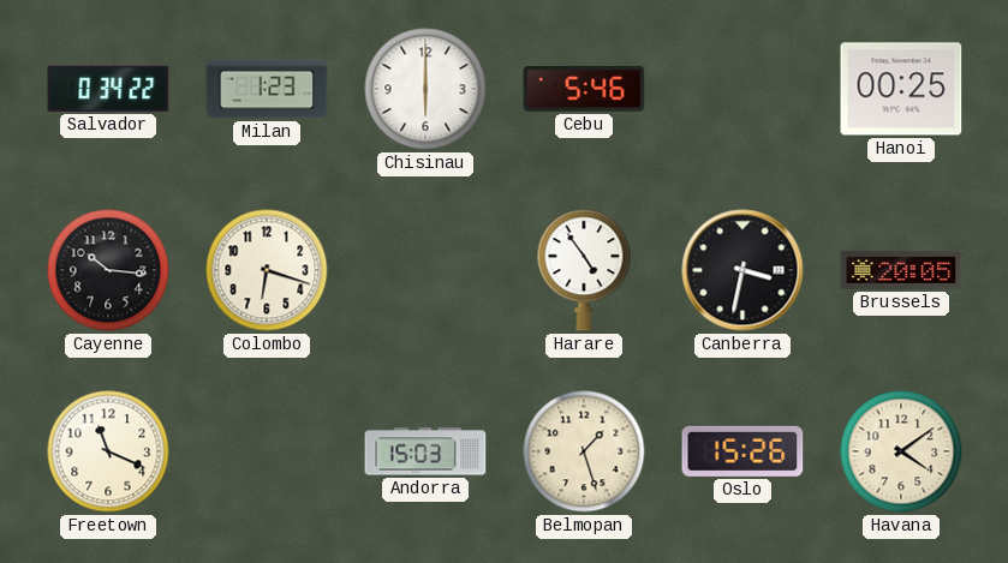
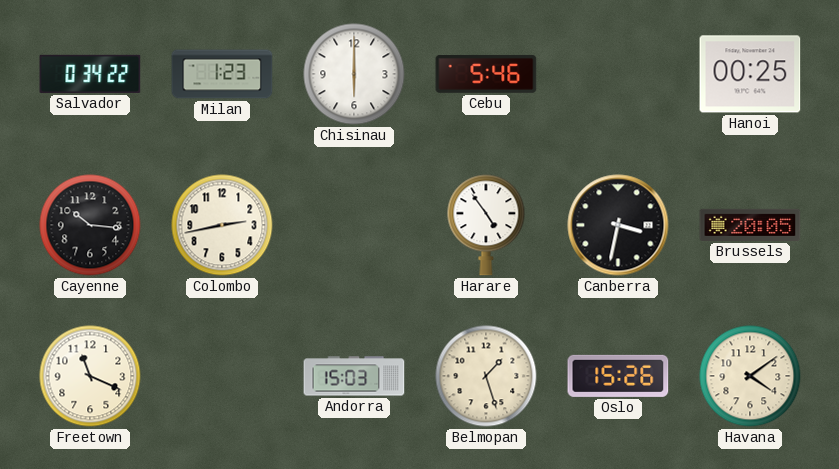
Colombo: 6:18 -> 2:43 (222, 225)
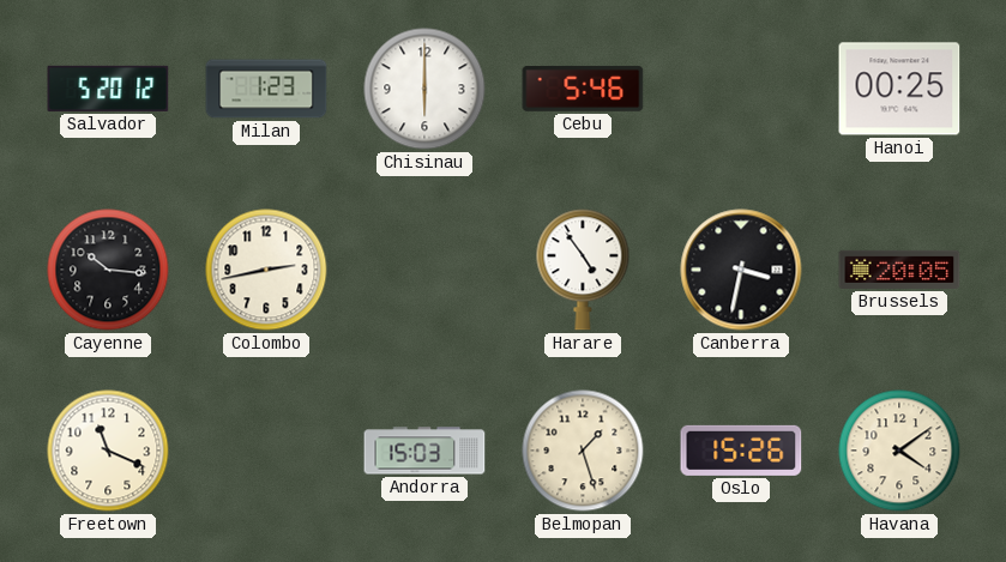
Salvador: 0:34 -> 5:20 (108, 89)
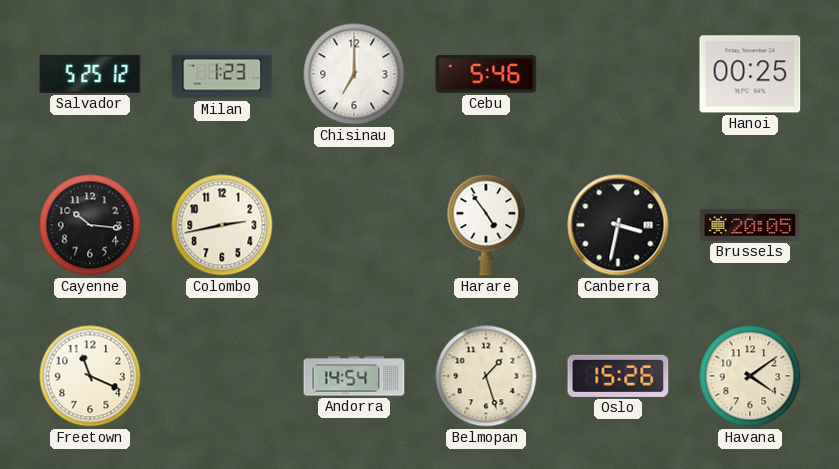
Salvador: 5:20 -> 5:25 (90, 74)
Chisinau: 6:00 -> 7:00 (354, 74)
Andorra: 15:03 -> 14:54 (354, 376)
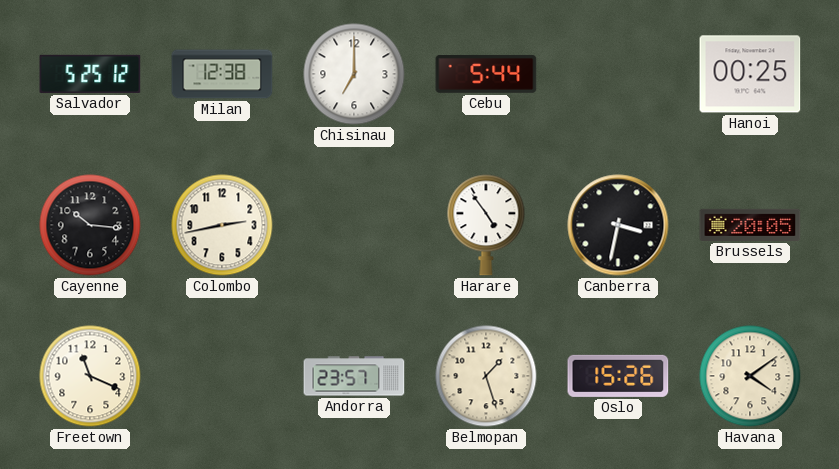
Milan: 1:23 -> 12:38 (222, 74)
Cebu: 5:46 -> 5:44 (486, 74)
Andorra: 14:54 -> 23:57 (354, 376)
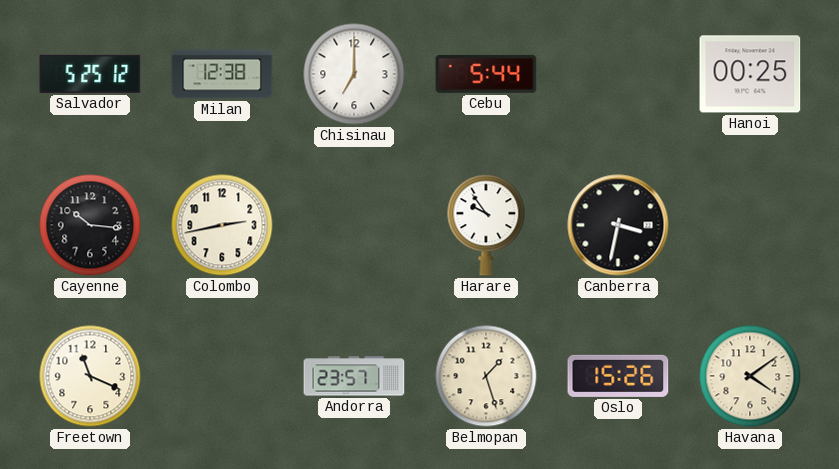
Harare: 4:54 -> 9:54 (486, 225)
Brussels: 20:05 -> none (750, 225)
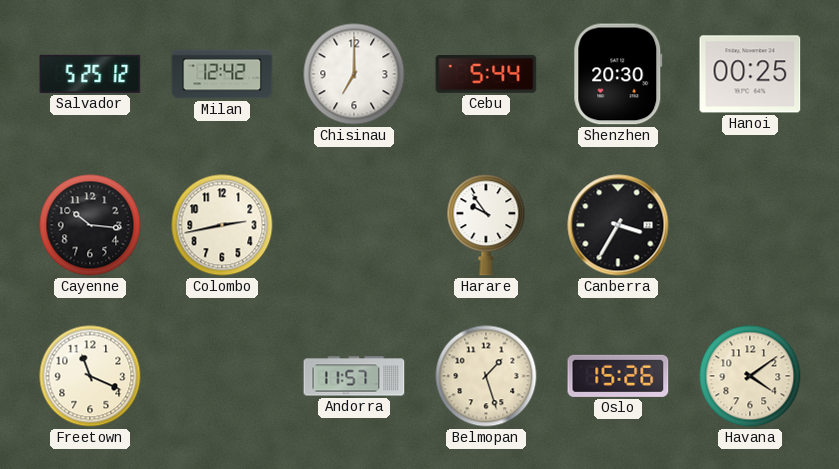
Milan: 12:38 -> 12:42 (222, 74)
Shenzhen: none -> 20:30 (618, 74)
Canberra: 3:32 -> 3:35 (618, 225)
Andorra: 23:57 -> 11:57 (354, 376)
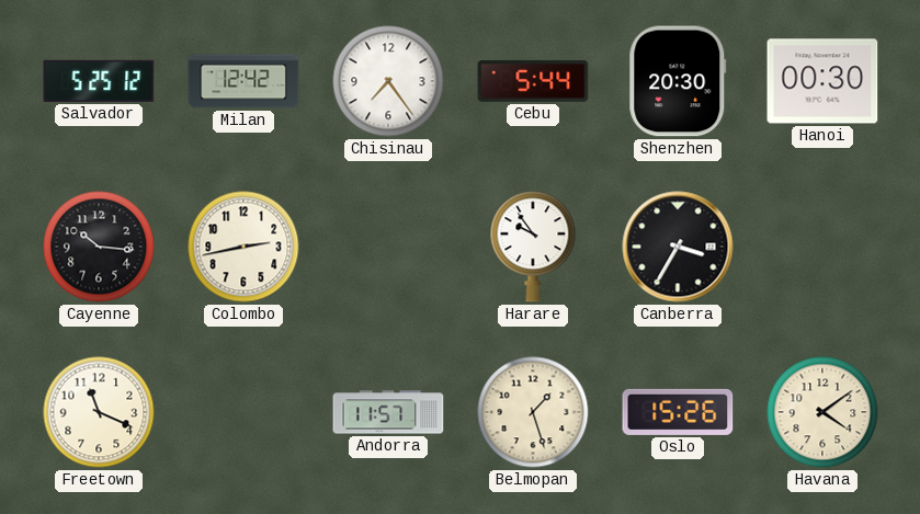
Chisinau: 7:00 -> 7:24 (388, 81)
Hanoi: 00:25 -> 00:30 (822, 81)
